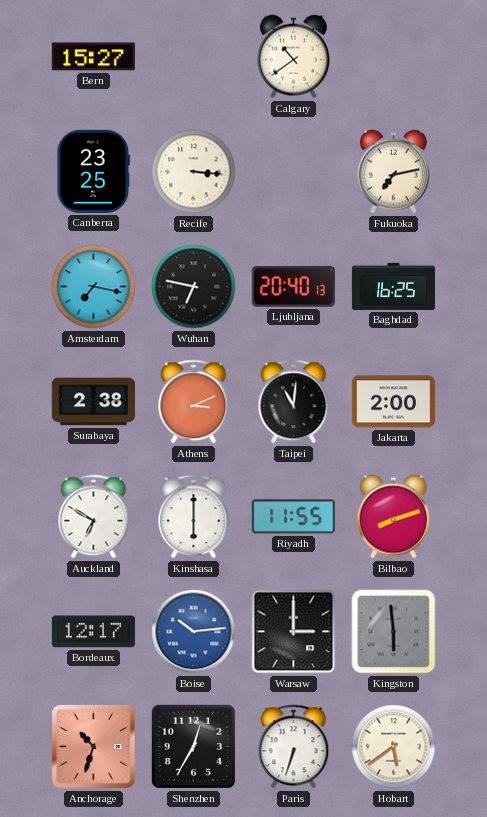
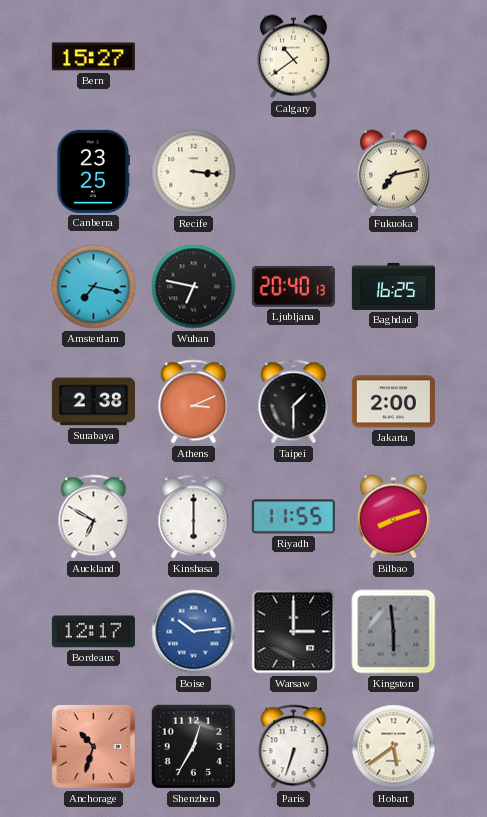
Taipei: 11:01 -> 1:30 (294, 402)
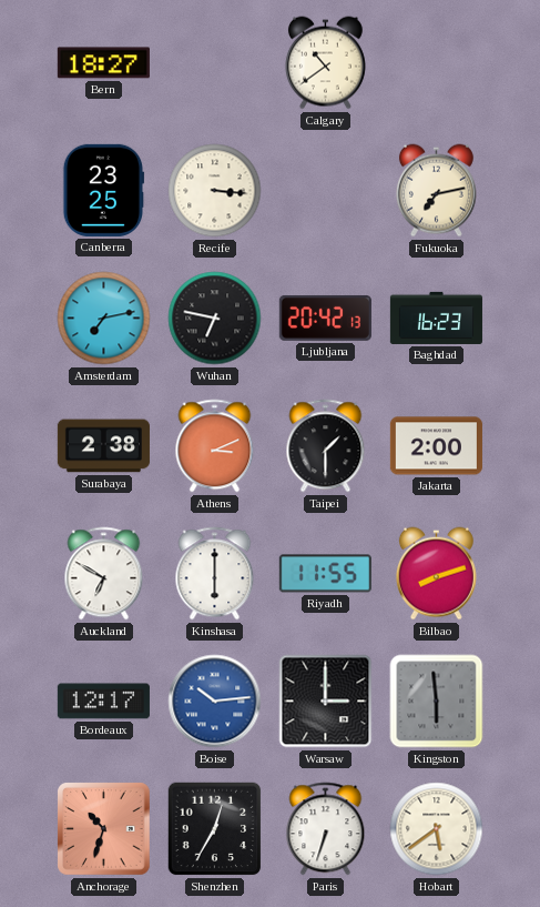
Bern: 15:27 -> 18:27 (103, 63)
Amsterdam: 7:17 -> 7:13 (104, 319)
Ljubljana: 20:40 -> 20:42 (325, 318)
Baghdad: 16:25 -> 16:23 (436, 318)
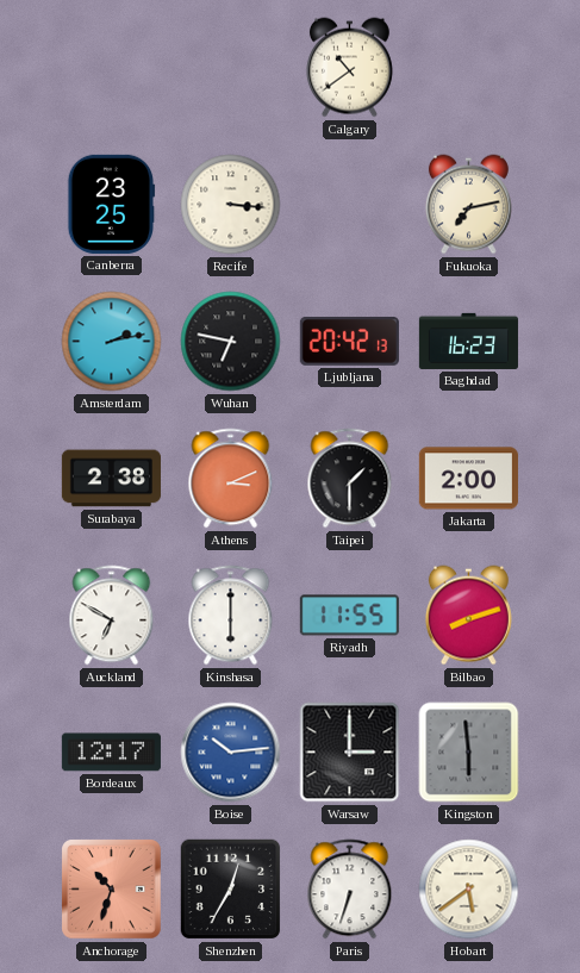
Bern: 18:27 -> none (103, 63)
Amsterdam: 7:13 -> 2:13 (112, 342)
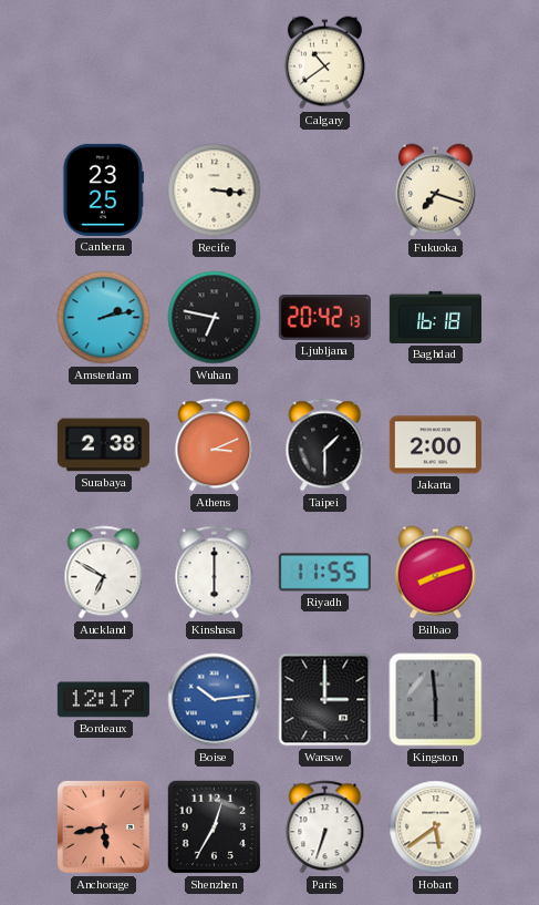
Fukuoka: 7:13 -> 7:18 (435, 191)
Baghdad: 16:23 -> 16:18 (435, 317)
Anchorage: 10:33 -> 5:43 (104, 827)
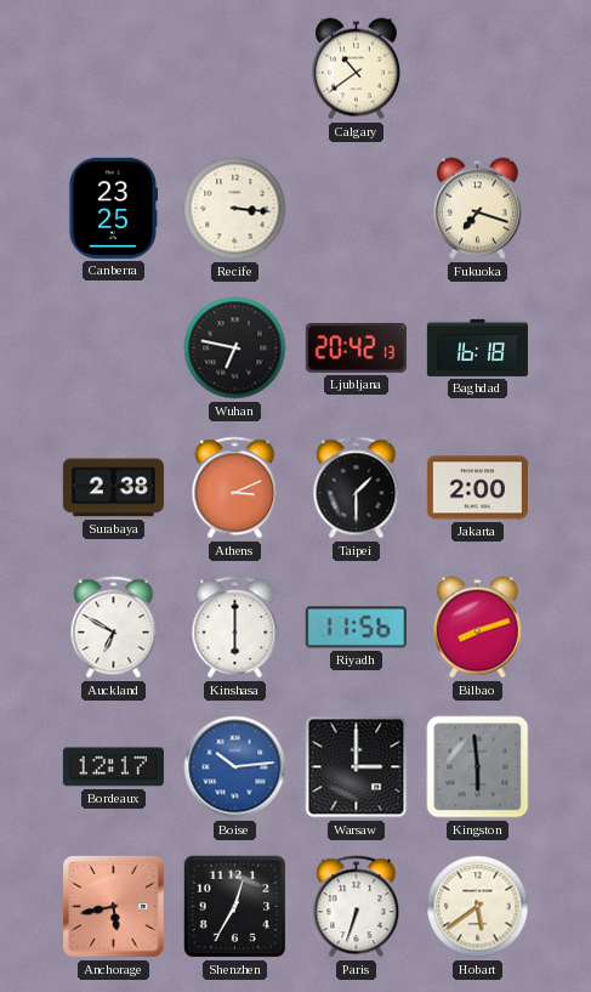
Amsterdam: 2:13 -> none (104, 318)
Riyadh: 11:55 -> 11:56 (356, 628)
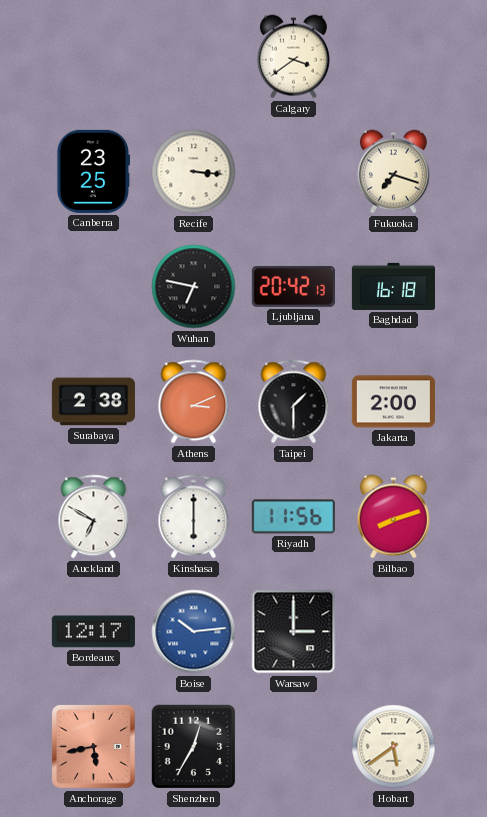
Calgary: 10:39 -> 3:39 (293, 57)
Kingston: 5:59 -> none (478, 767)
Paris: 6:33 -> none (357, 907)
